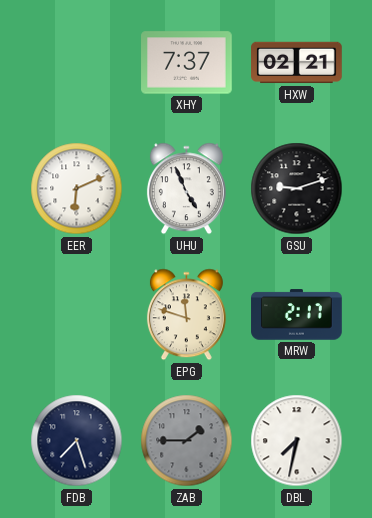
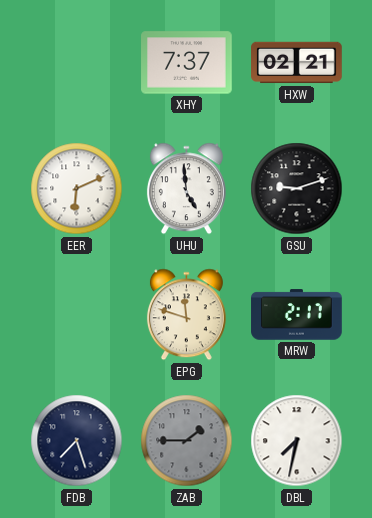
UHU: 4:56 -> 4:59 (186, 189)
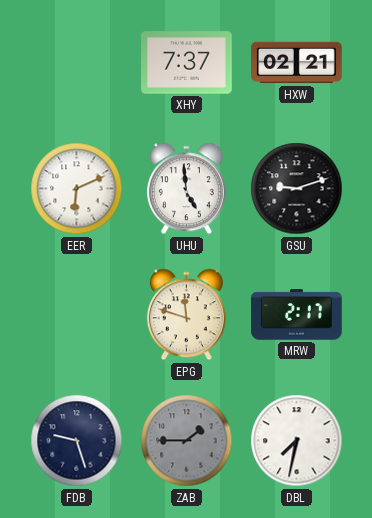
FDB: 7:27 -> 9:27 (77, 441)
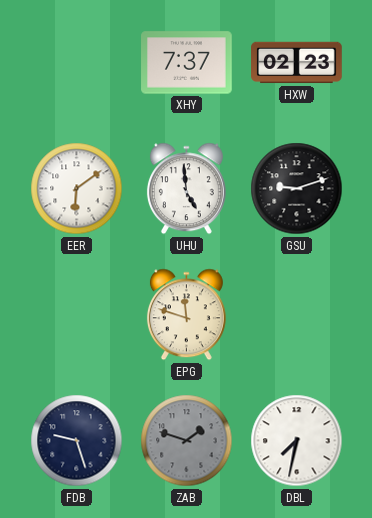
HXW: 02:21 -> 02:23 (297, 63)
EER: 6:11 -> 6:09 (77, 189)
MRW: 2:17 -> none (297, 315)
ZAB: 1:45 -> 1:48 (187, 441)
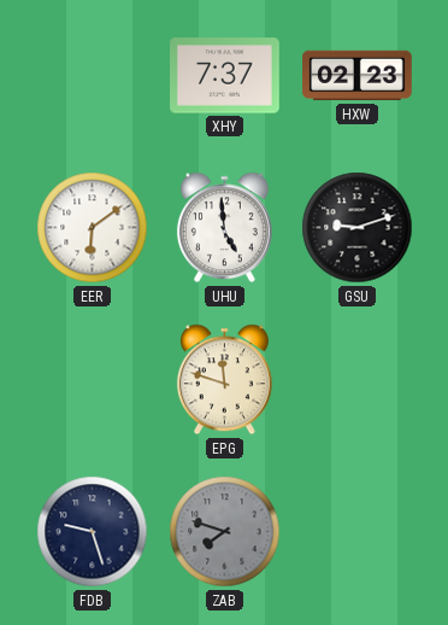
ZAB: 1:48 -> 7:48 (225, 532)
DBL: 7:32 -> none (297, 441)
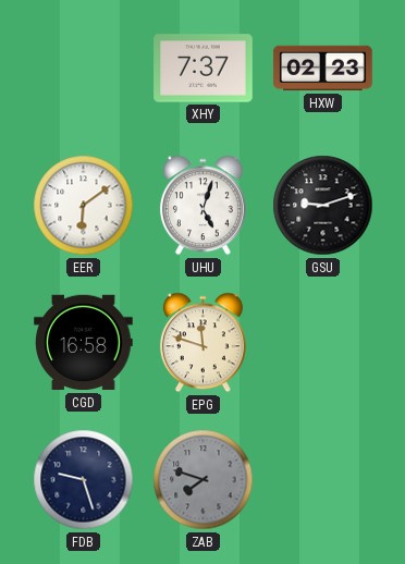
UHU: 4:59 -> 5:03 (202, 206)
CGD: none -> 16:58 (84, 343)
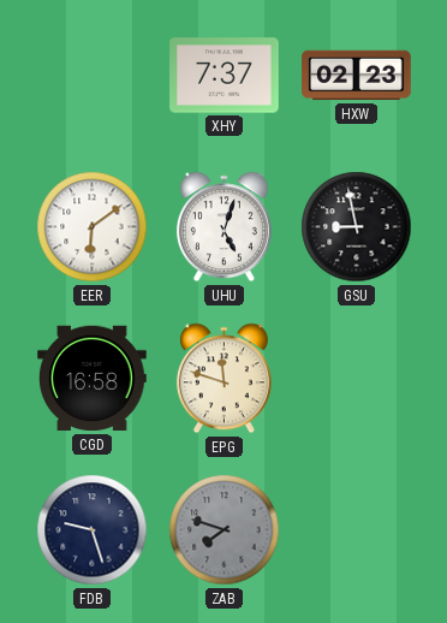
GSU: 9:12 -> 8:58 (357, 227)
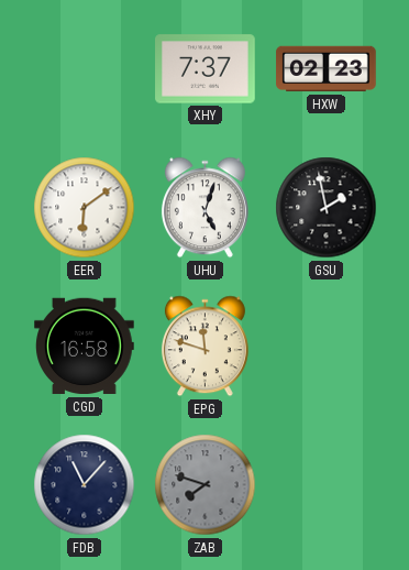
GSU: 8:58 -> 1:58 (327, 208)
FDB: 9:27 -> 11:07 (85, 485)
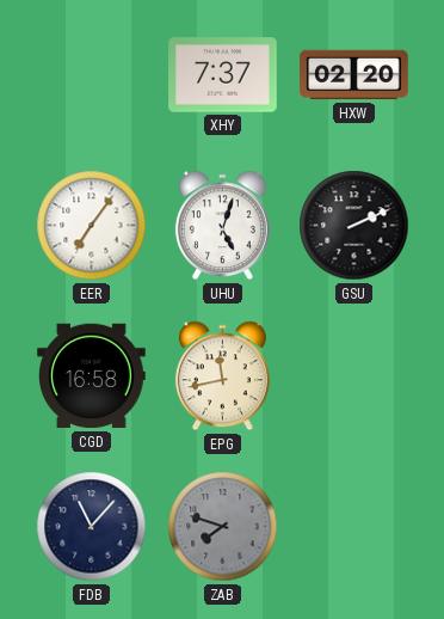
HXW: 02:23 -> 02:20 (354, 75)
EER: 6:09 -> 7:06 (92, 226)
GSU: 1:58 -> 2:11 (354, 226)
EPG: 11:48 -> 11:43 (222, 376)
